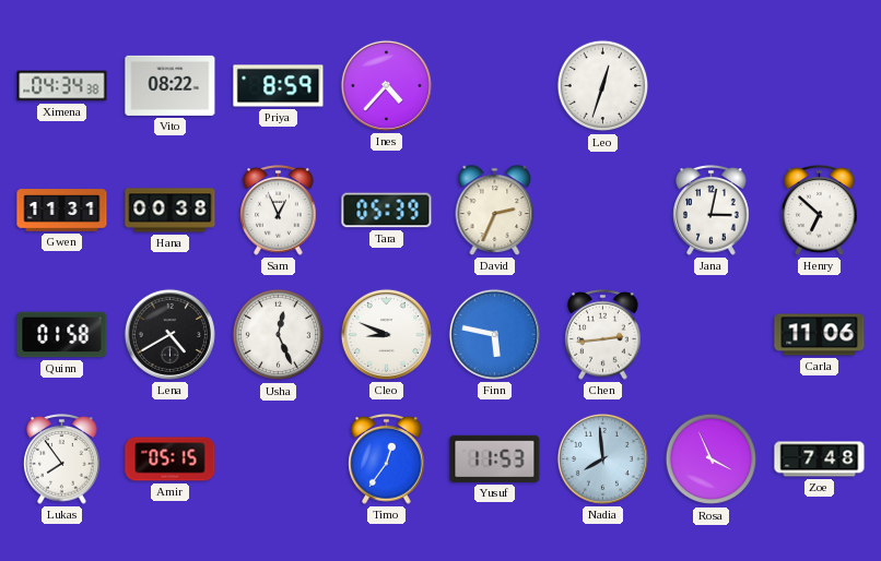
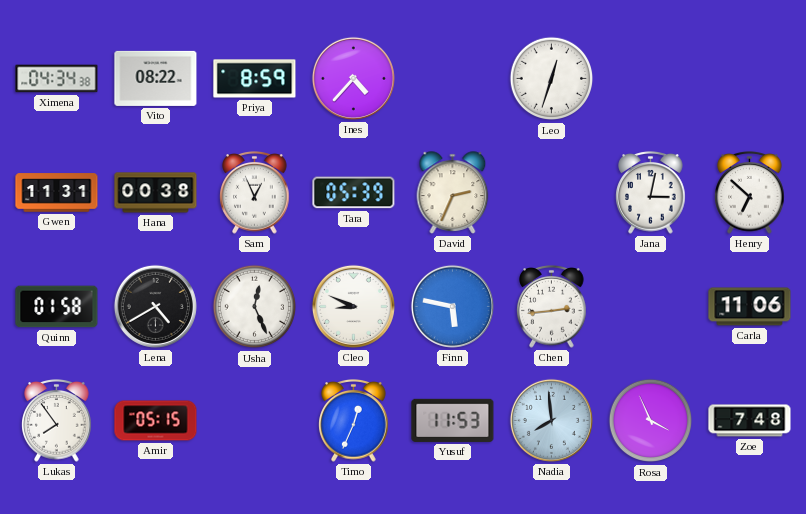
Timo: 12:36 -> 12:34 (354, 421)
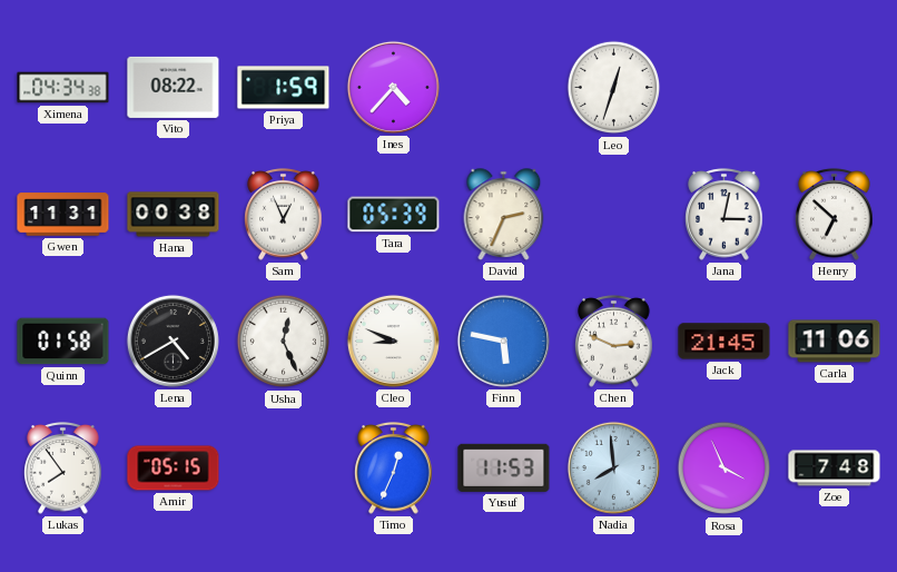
Priya: 8:59 -> 1:59 (284, 88)
Chen: 2:44 -> 2:49 (614, 342)
Jack: none -> 21:45 (724, 342)
